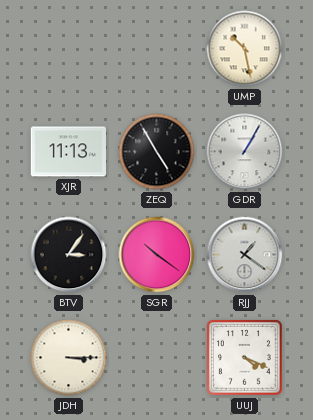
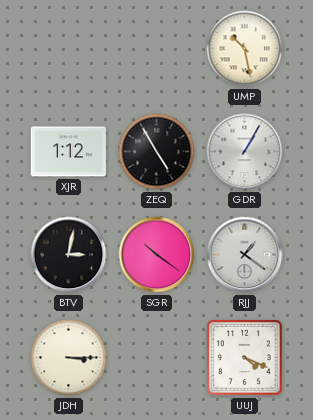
XJR: 11:13 -> 1:12 (68, 152)
BTV: 3:06 -> 3:02 (69, 255)
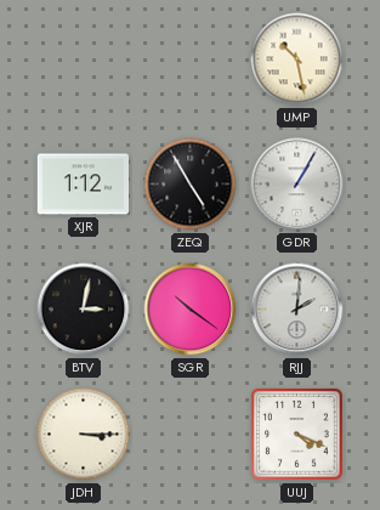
RJJ: 1:21 -> 2:01 (297, 310)
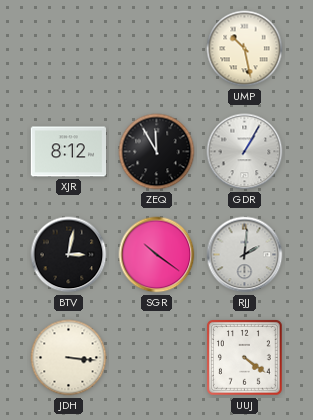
XJR: 1:12 -> 8:12 (68, 152)
ZEQ: 4:55 -> 11:55 (157, 152)
JDH: 3:15 -> 3:16 (69, 358)
UUJ: 4:19 -> 4:21 (245, 358)
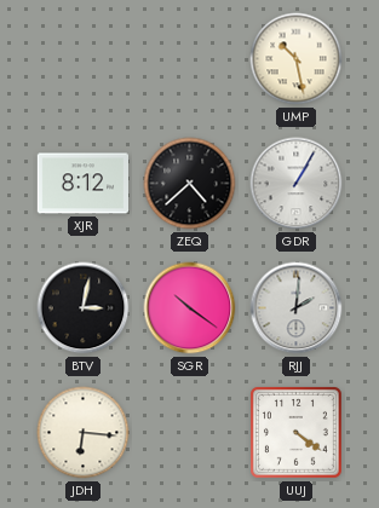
ZEQ: 11:55 -> 4:38 (190, 184)
JDH: 3:16 -> 6:16 (84, 433)
